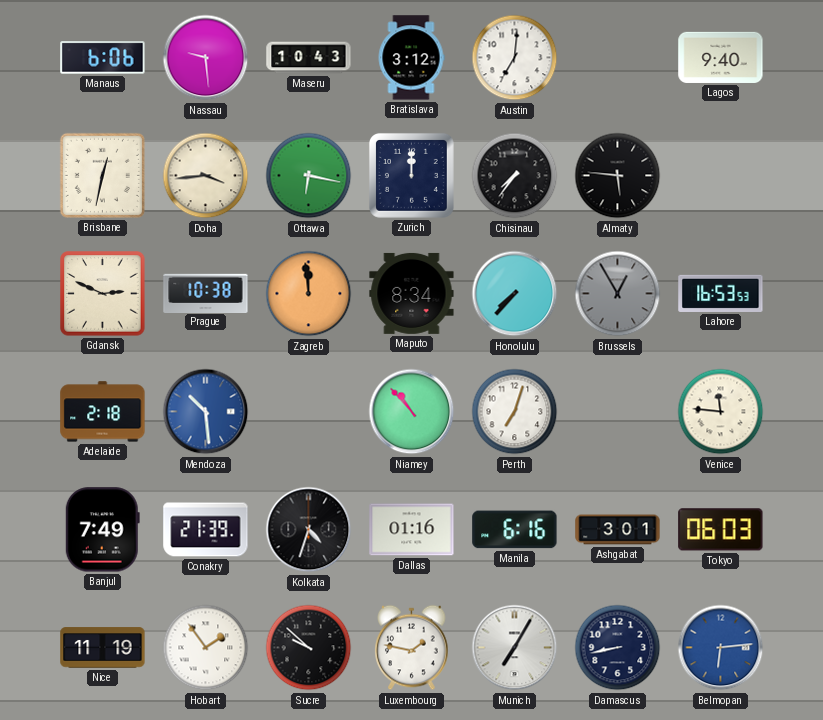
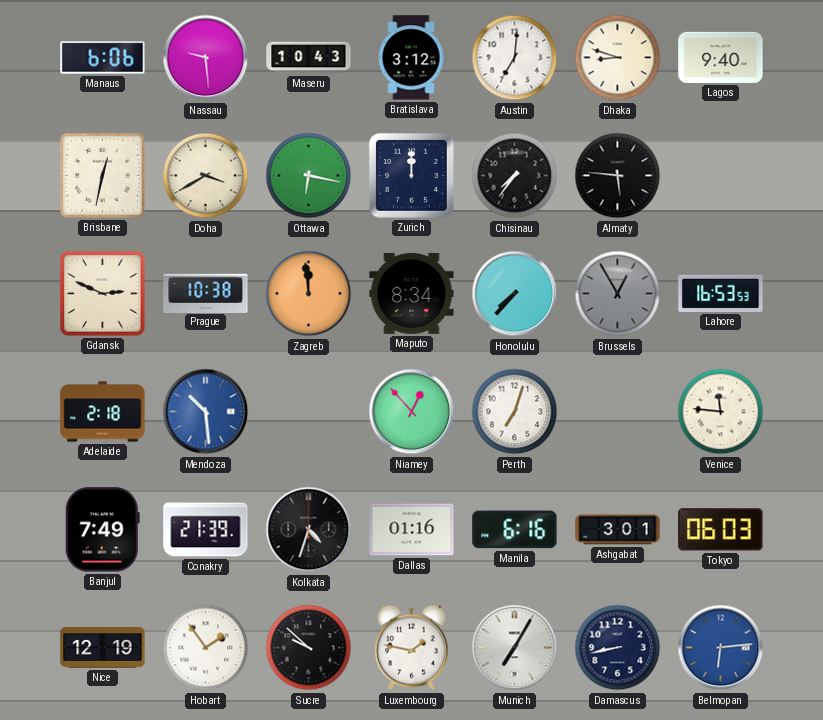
Dhaka: none -> 8:48 (618, 58)
Doha: 3:44 -> 3:40 (206, 176)
Niamey: 10:53 -> 12:53 (412, 412)
Nice: 11:19 -> 12:19 (103, 648)
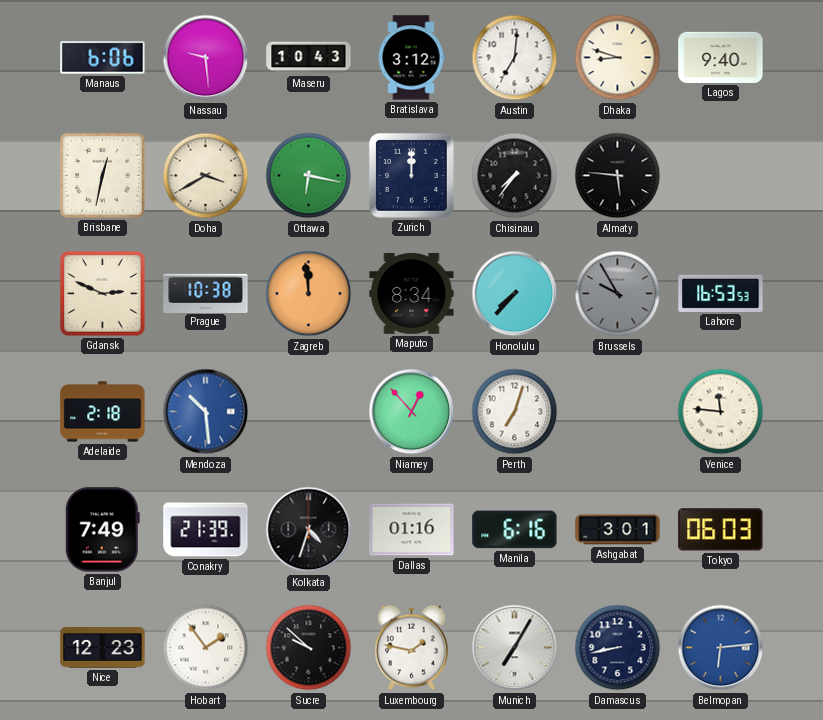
Brussels: 12:55 -> 9:55 (618, 294)
Nice: 12:19 -> 12:23 (103, 648)
